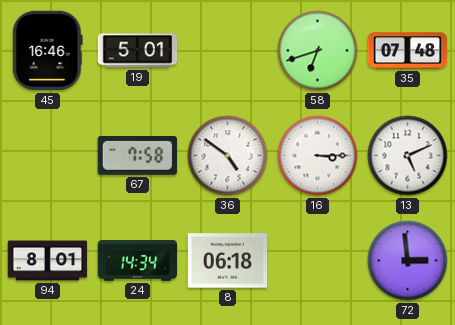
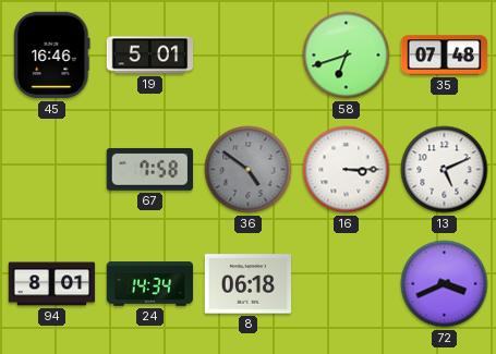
36 dial: white -> grey (249, 170)
72: 2:59 -> 3:41 (445, 284)
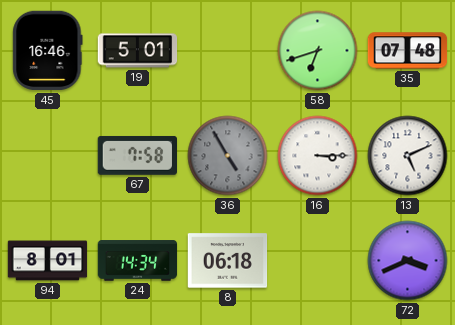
36: 4:51 -> 4:55 (228, 156)
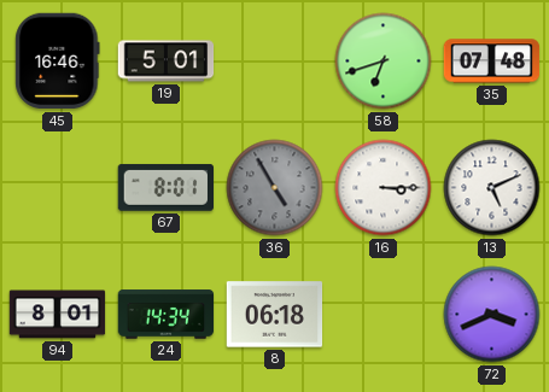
67: 7:58 -> 8:01 (165, 187)
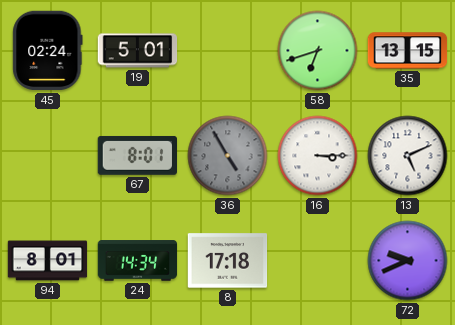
45: 16:46 -> 02:24 (48, 51)
35: 07:48 -> 13:15 (408, 51)
8: 06:18 -> 17:18 (228, 261)
72: 3:41 -> 9:41 (408, 261)
